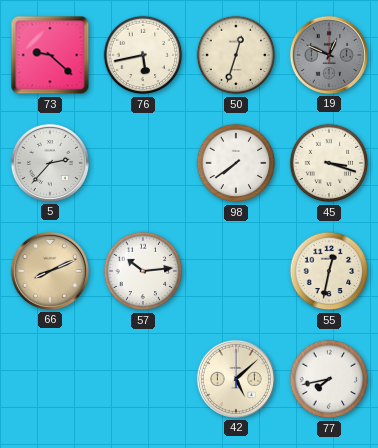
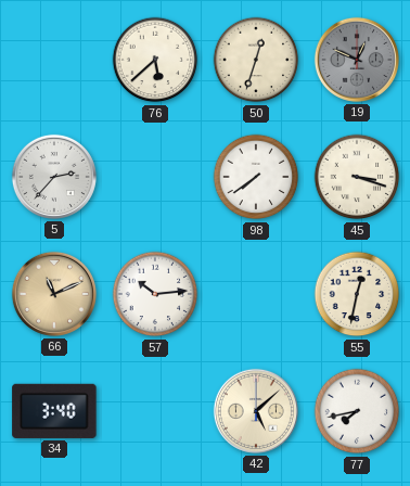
73: 9:22 -> none (50, 55)
76: 5:43 -> 5:38 (155, 60)
66: 8:11 -> 11:11 (54, 294)
34: none -> 3:40 (54, 411)
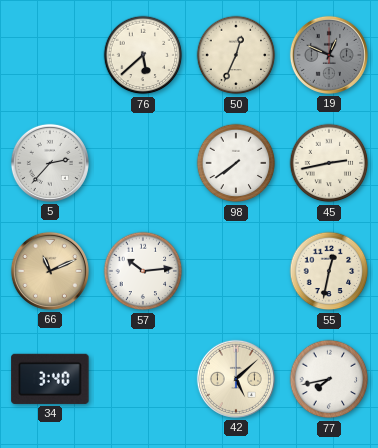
50: 12:33 -> 12:34 (236, 55)
45: 3:18 -> 2:43 (329, 163)
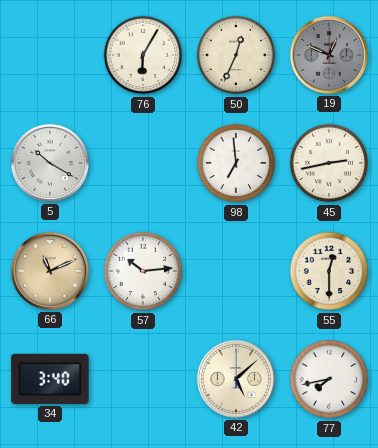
76: 5:38 -> 6:05 (143, 55)
5: 2:37 -> 10:20 (50, 163)
98: 7:39 -> 6:59 (236, 163)
55: 12:32 -> 12:30 (329, 271)
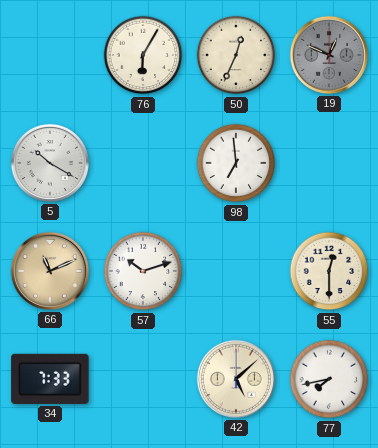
45: 2:43 -> none (329, 163)
57: 10:14 -> 10:12 (143, 271)
34: 3:40 -> 7:33 (50, 379)
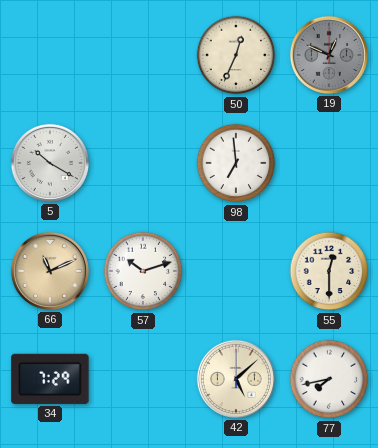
76: 6:05 -> none (143, 55)
34: 7:33 -> 7:29 (50, 379)
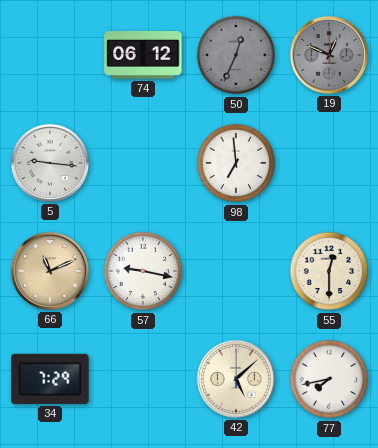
74: none -> 06:12 (143, 56)
50 dial: cream -> grey (236, 55)
5: 10:20 -> 9:16 (50, 163)
57: 10:12 -> 9:17 (143, 271)
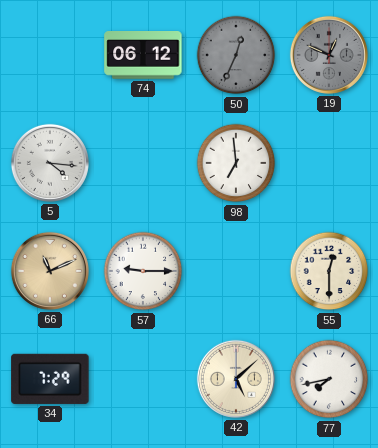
5: 9:16 -> 4:16 (50, 163)
57: 9:17 -> 9:15 (143, 271)
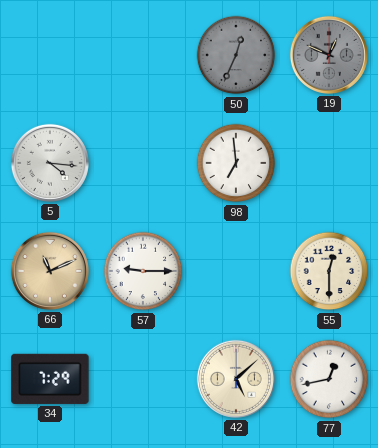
74: 06:12 -> none (143, 56)
77: 7:43 -> 12:43 (329, 379)
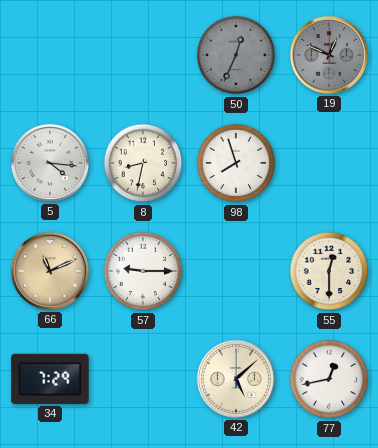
8: none -> 8:32 (143, 163)
98: 6:59 -> 7:57 (236, 163)
